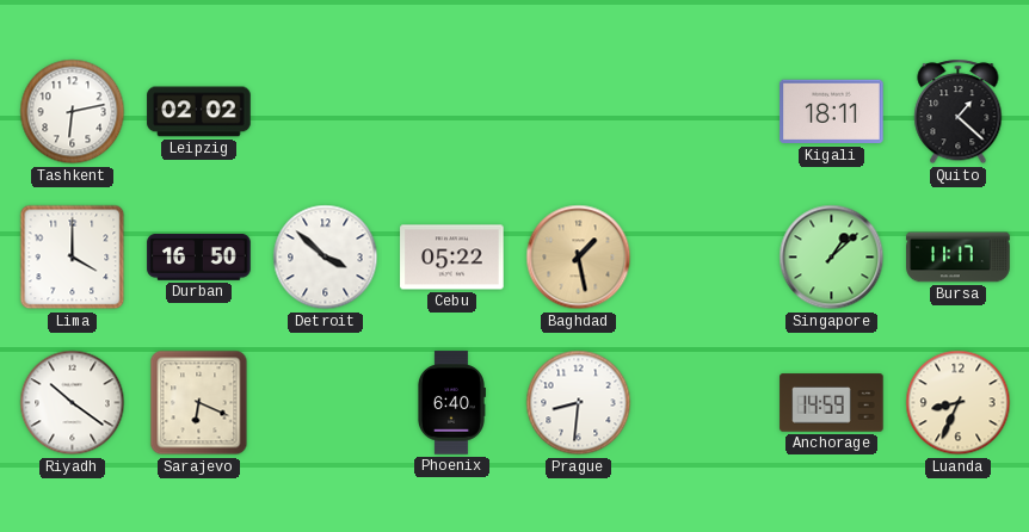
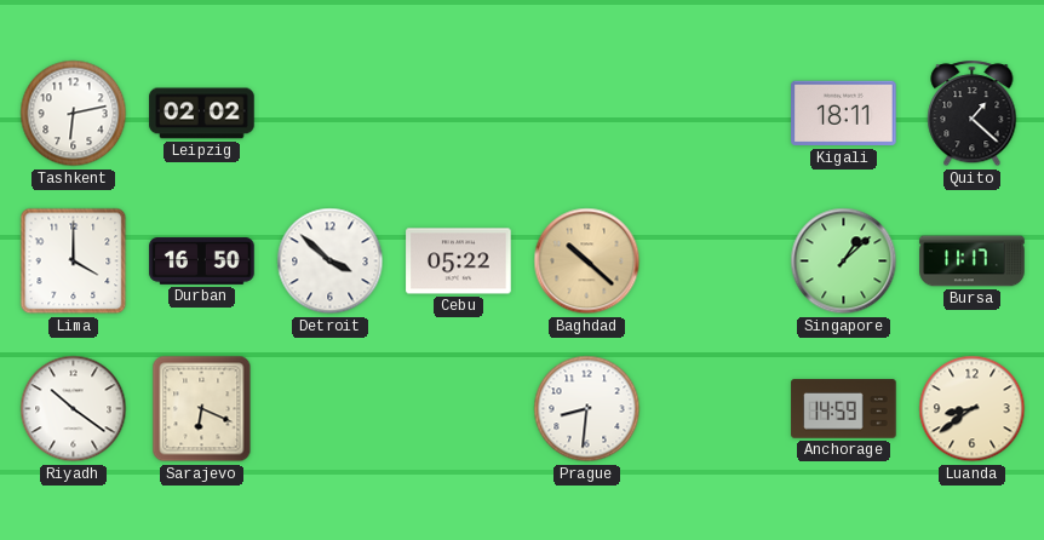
Baghdad: 1:28 -> 10:22 (587, 262)
Phoenix: 6:40 -> none (451, 403)
Luanda: 8:34 -> 8:39 (973, 409)
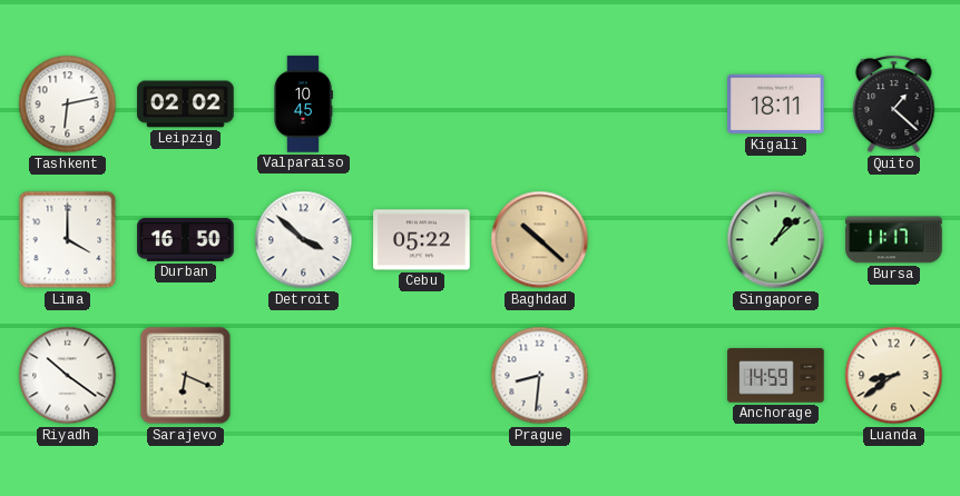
Valparaiso: none -> 10:45 (304, 105)
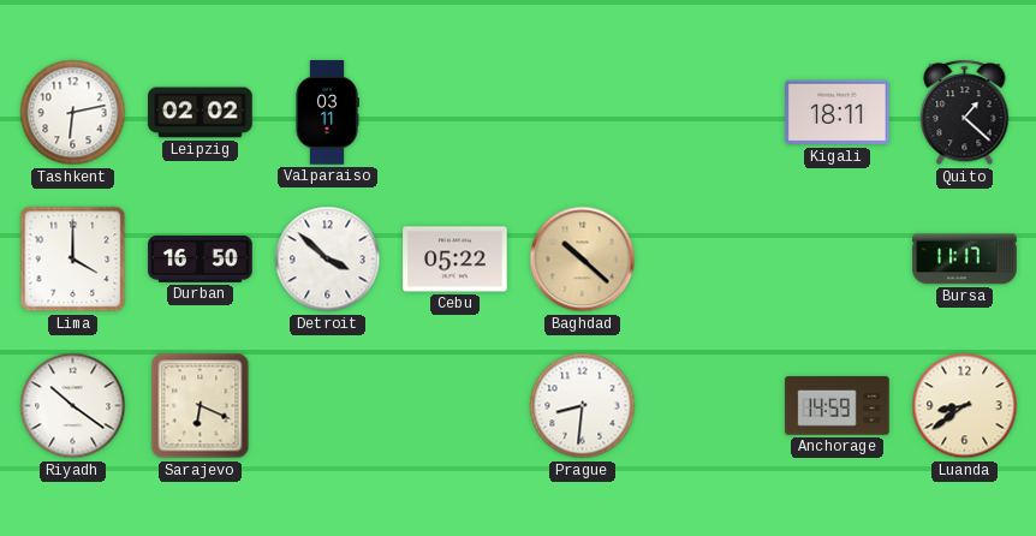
Valparaiso: 10:45 -> 03:11 (328, 113)
Singapore: 1:08 -> none (776, 240)
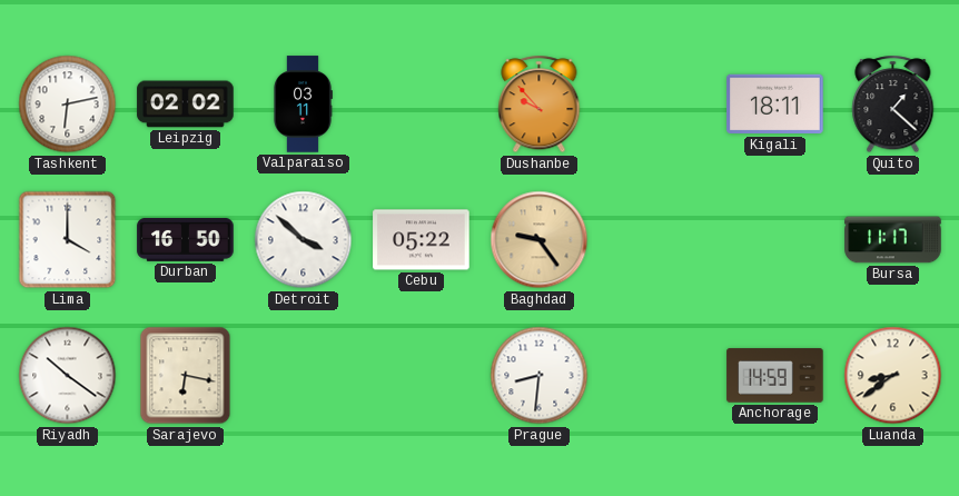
Dushanbe: none -> 9:53 (540, 105)
Baghdad: 10:22 -> 9:24 (540, 240)
Sarajevo: 6:19 -> 6:17 (186, 376)
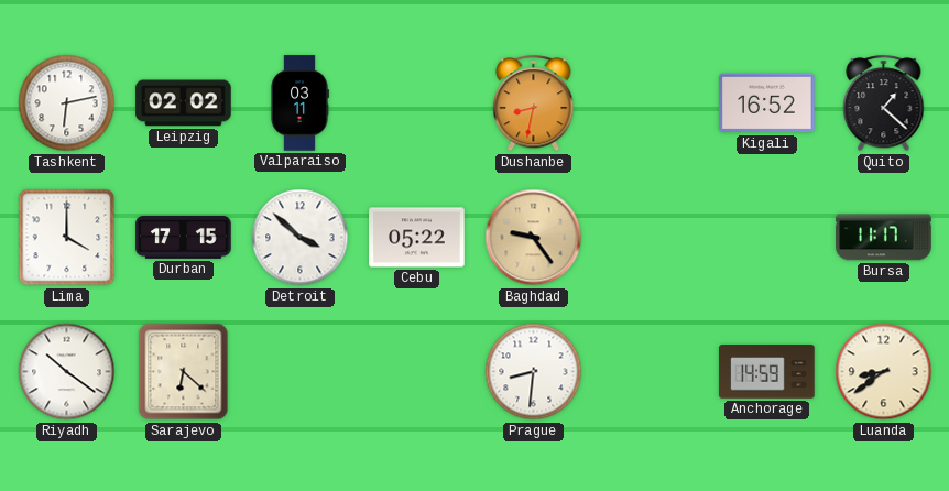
Dushanbe: 9:53 -> 8:32 (534, 103)
Kigali: 18:11 -> 16:52 (767, 103)
Durban: 16:50 -> 17:15 (184, 238)
Sarajevo: 6:17 -> 6:22 (184, 372)
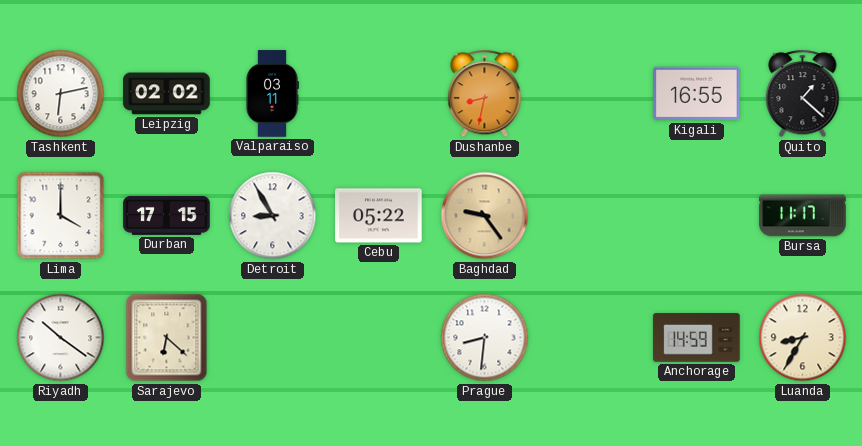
Kigali: 16:52 -> 16:55 (697, 94)
Detroit: 3:52 -> 8:55 (273, 216)
Luanda: 8:39 -> 8:35 (803, 338)
